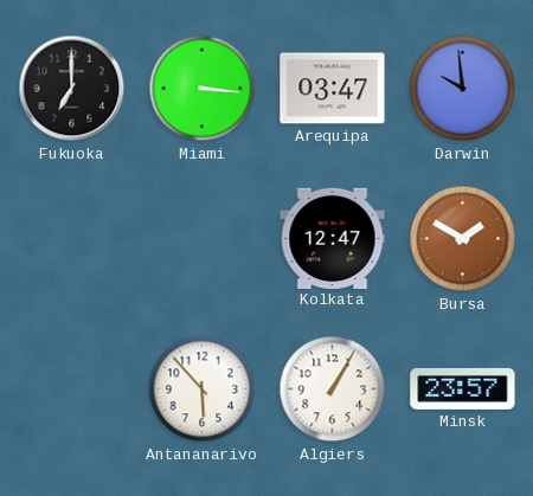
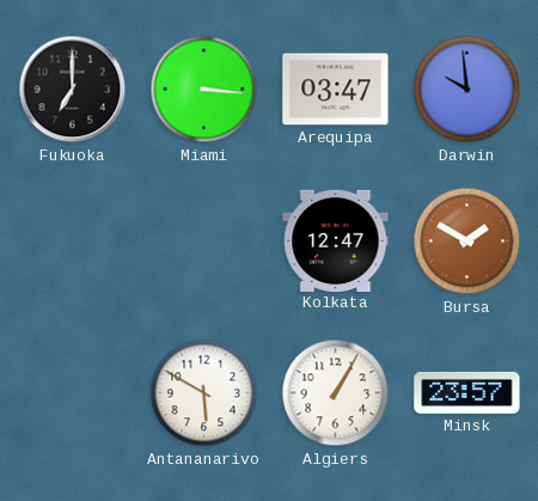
Antananarivo: 5:53 -> 5:50 (204, 393)
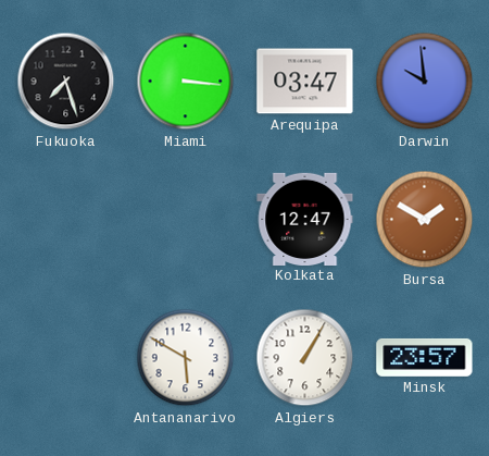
Fukuoka: 7:00 -> 7:27 (66, 82)
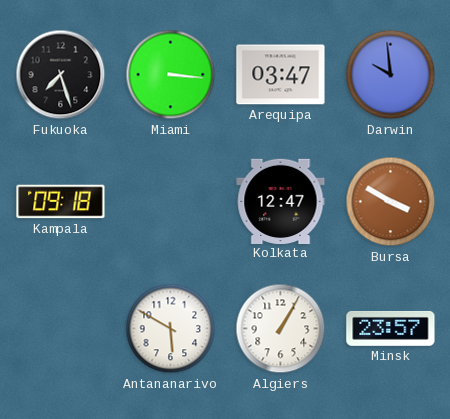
Kampala: none -> 09:18 (61, 202)
Bursa: 1:50 -> 3:50 (391, 202)
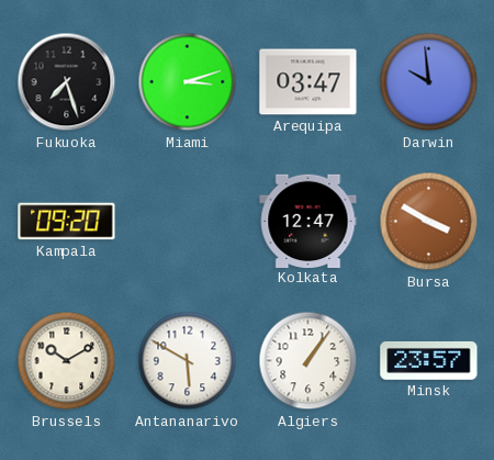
Miami: 3:16 -> 3:12 (188, 82)
Kampala: 09:18 -> 09:20 (67, 222)
Brussels: none -> 10:10 (67, 361)
Algiers: 1:05 -> 1:06 (308, 361)
